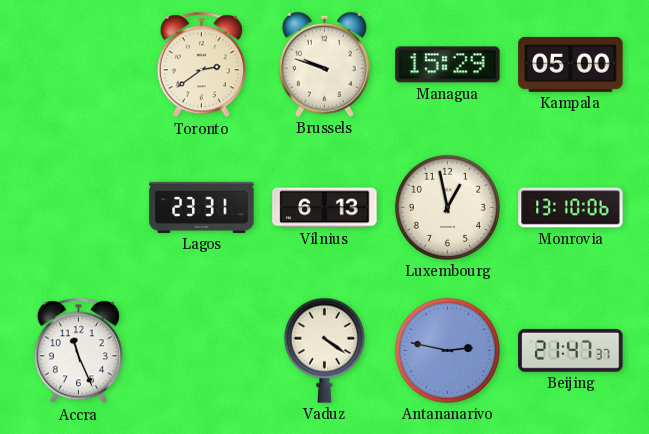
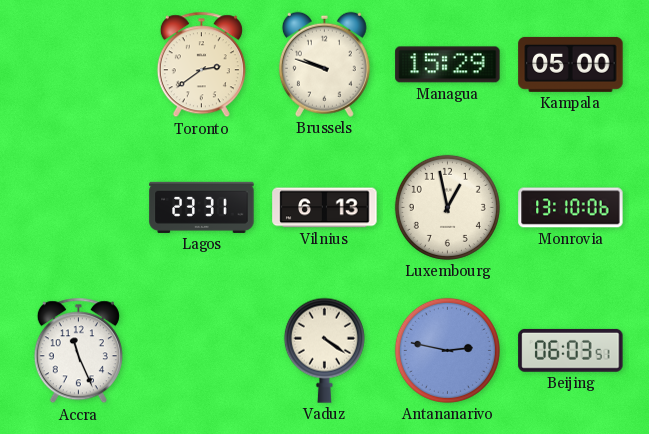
Beijing: 21:47 -> 06:03 (571, 350)
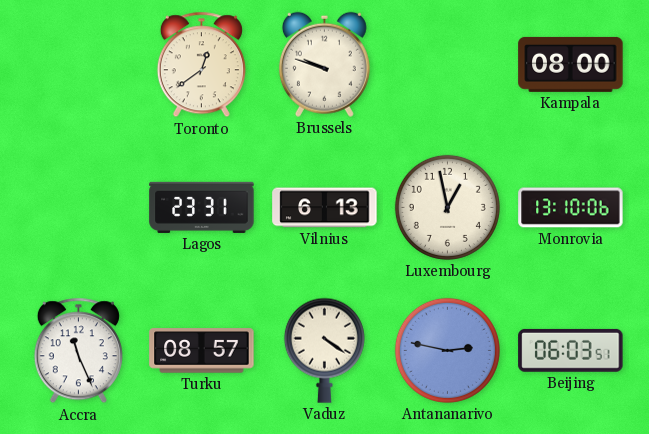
Toronto: 2:39 -> 12:39 (201, 65)
Managua: 15:29 -> none (448, 65)
Kampala: 05:00 -> 08:00 (571, 64)
Turku: none -> 08:57 (202, 351)
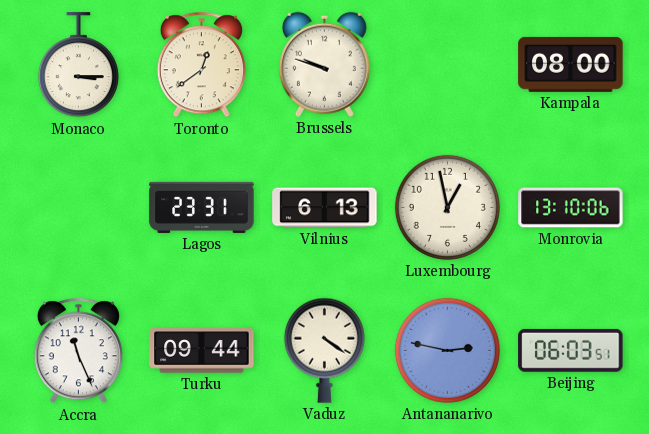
Monaco: none -> 3:15 (78, 65)
Turku: 08:57 -> 09:44 (202, 351)
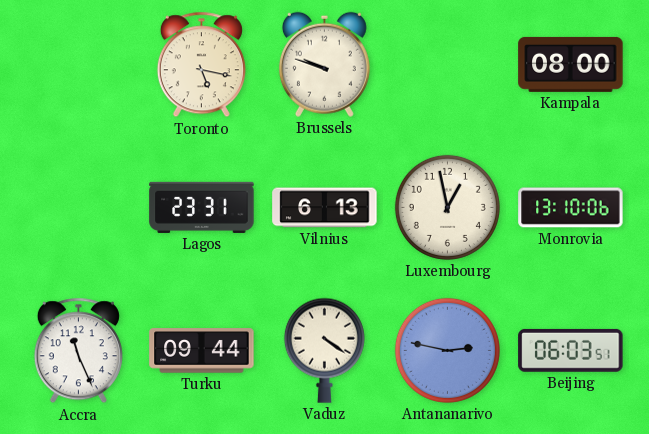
Monaco: 3:15 -> none (78, 65)
Toronto: 12:39 -> 5:17 (201, 65)
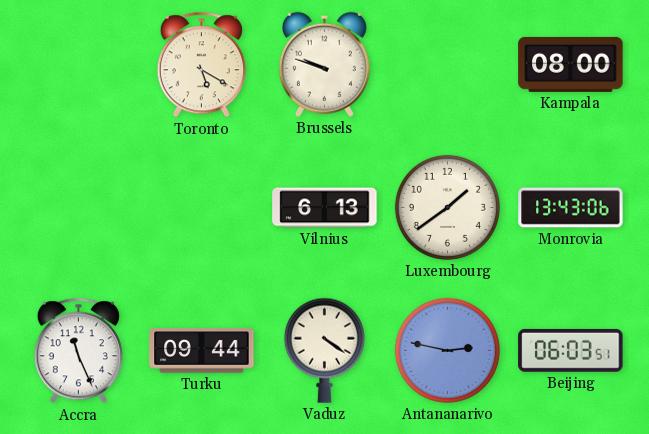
Toronto: 5:17 -> 5:20 (201, 65)
Lagos: 23:31 -> none (202, 207)
Luxembourg: 12:58 -> 1:39 (447, 207)
Monrovia: 13:10 -> 13:43 (571, 208)
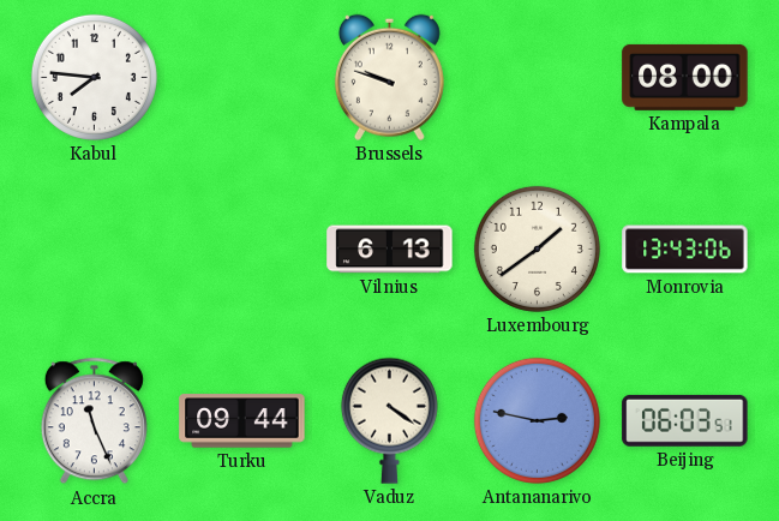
Kabul: none -> 7:46 (94, 77)
Toronto: 5:20 -> none (201, 65)
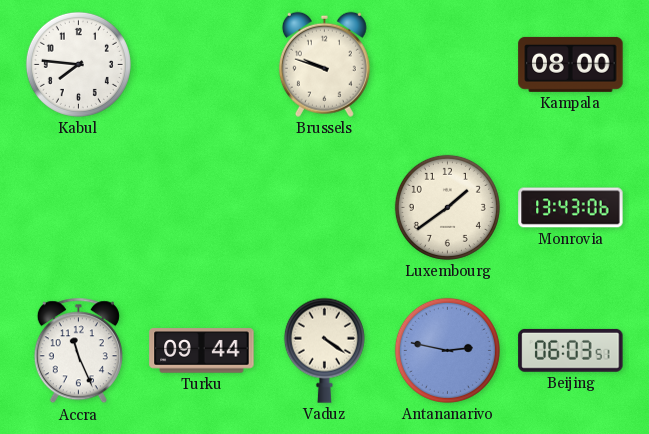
Vilnius: 6:13 -> none (390, 250)
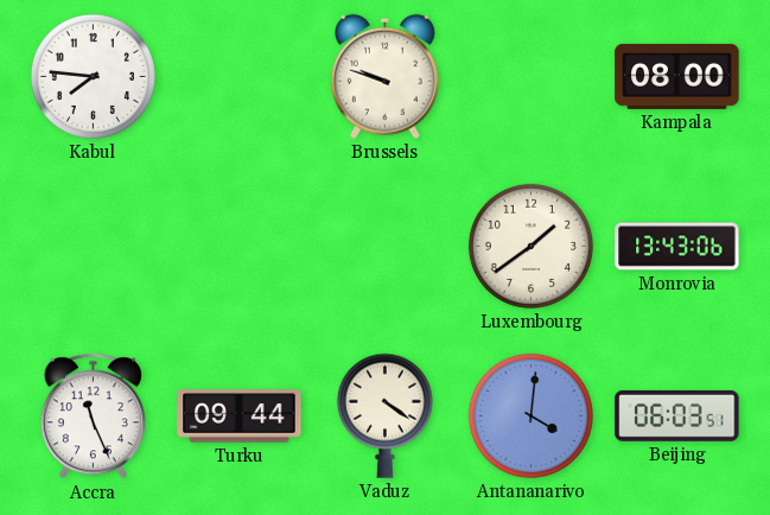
Antananarivo: 2:47 -> 4:01 (530, 415)
